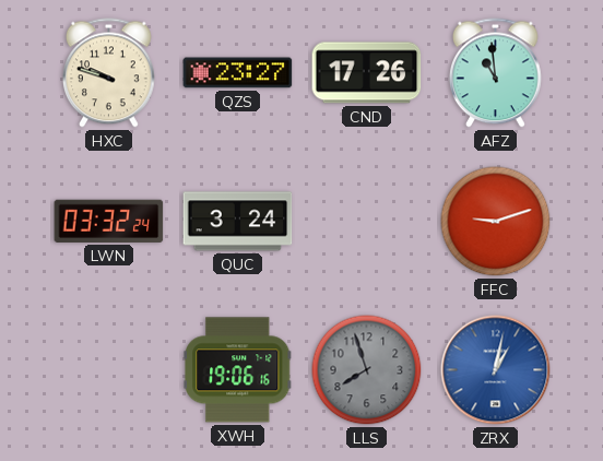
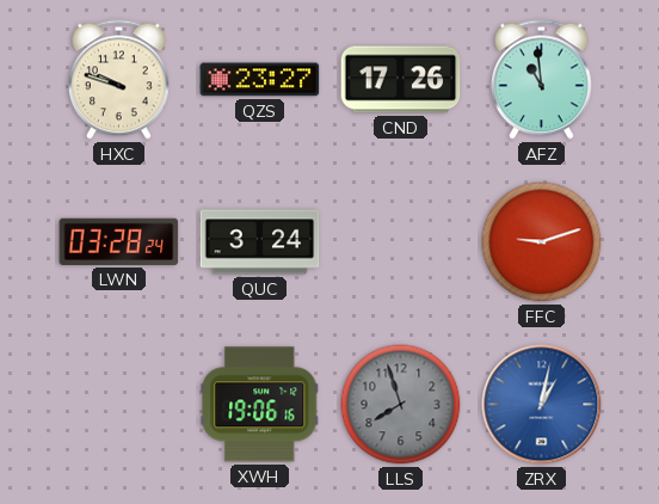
LWN: 03:32 -> 03:28 (119, 241)
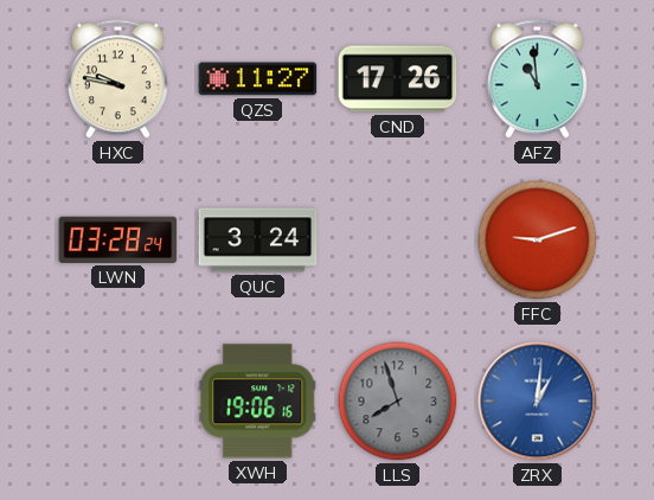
HXC: 9:48 -> 9:47 (118, 79)
QZS: 23:27 -> 11:27 (258, 79)
ZRX: 1:02 -> 1:01 (538, 402)
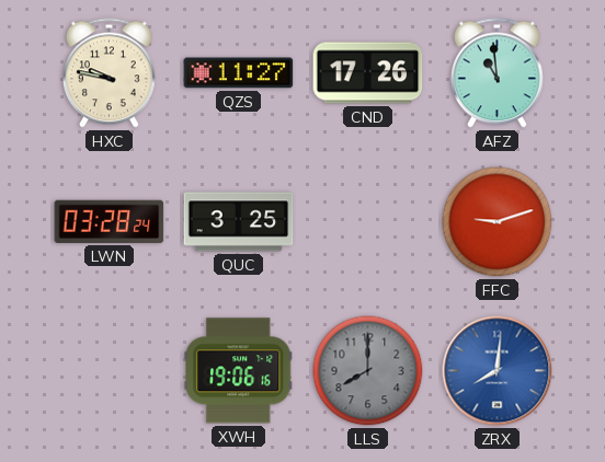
QUC: 3:24 -> 3:25 (239, 222)
LLS: 7:57 -> 8:00 (368, 371)
ZRX: 1:01 -> 8:01 (498, 371)
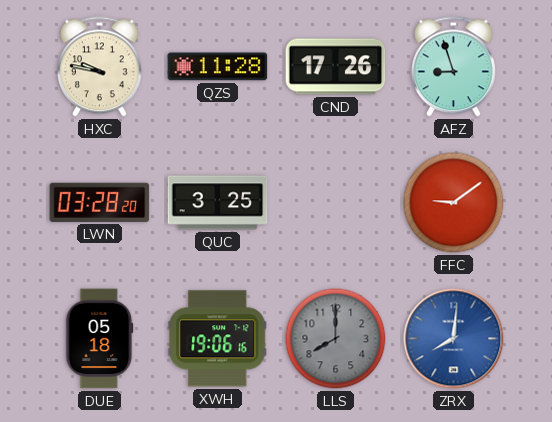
QZS: 11:27 -> 11:28 (218, 67)
AFZ: 10:59 -> 8:57 (454, 67)
LWN: 03:28:24 -> 03:28:20 (100, 202)
FFC: 9:12 -> 9:09 (454, 203)
DUE: none -> 05:18 (100, 339)
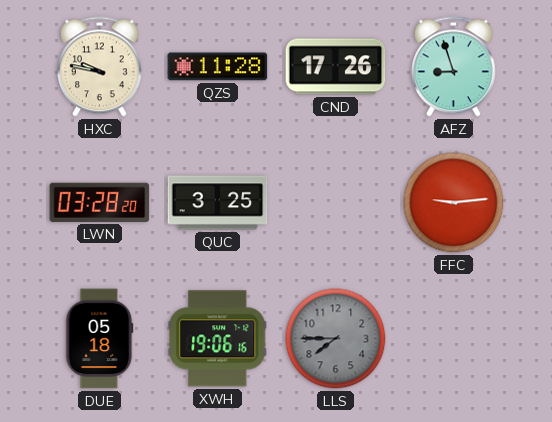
FFC: 9:09 -> 9:14 (454, 203)
LLS: 8:00 -> 7:45 (336, 339)
ZRX: 8:01 -> none (454, 339)
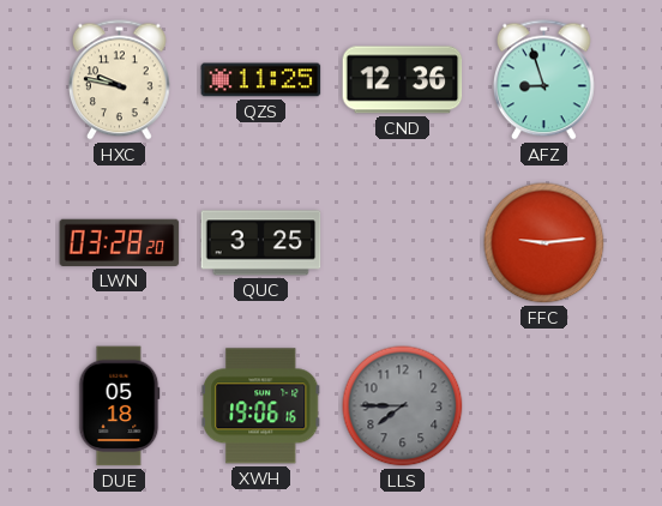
QZS: 11:28 -> 11:25 (261, 80)
CND: 17:26 -> 12:36 (403, 80)
